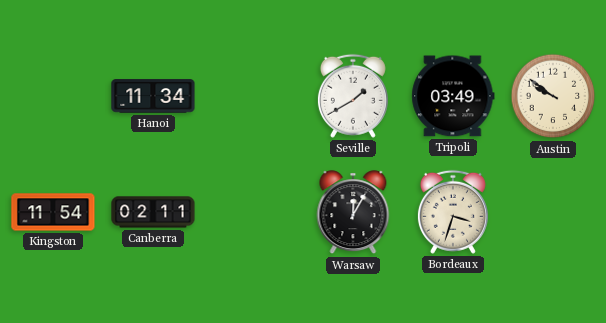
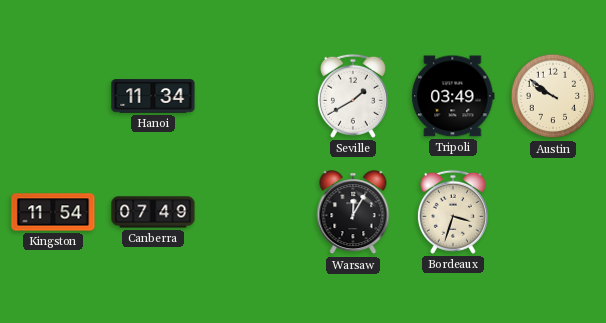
Canberra: 02:11 -> 07:49 (153, 212)
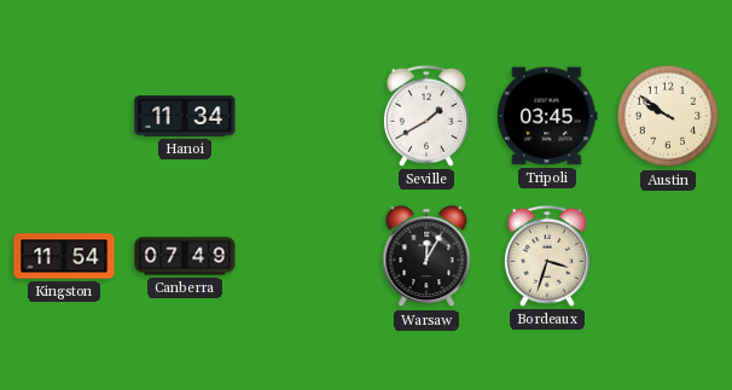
Tripoli: 03:49 -> 03:45 (547, 116)
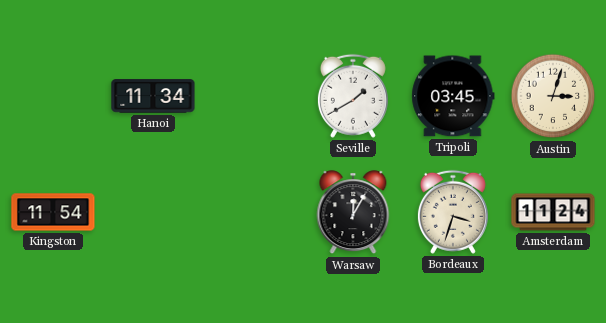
Austin: 9:51 -> 3:03 (553, 96)
Canberra: 07:49 -> none (185, 256)
Amsterdam: none -> 11:24 (553, 212)
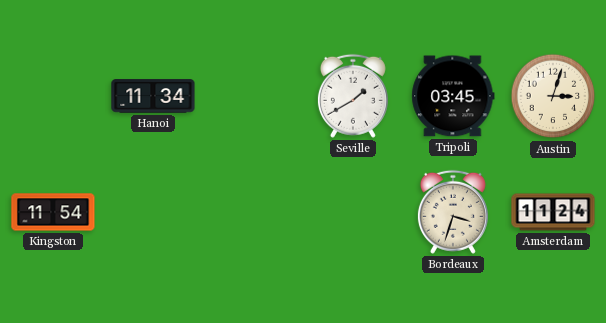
Warsaw: 12:05 -> none (353, 213)
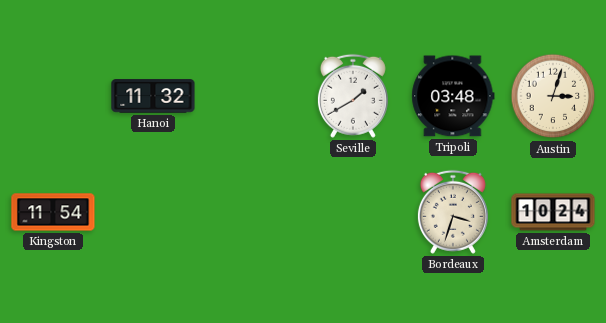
Hanoi: 11:34 -> 11:32 (153, 96)
Tripoli: 03:45 -> 03:48 (453, 96)
Amsterdam: 11:24 -> 10:24 (553, 212)
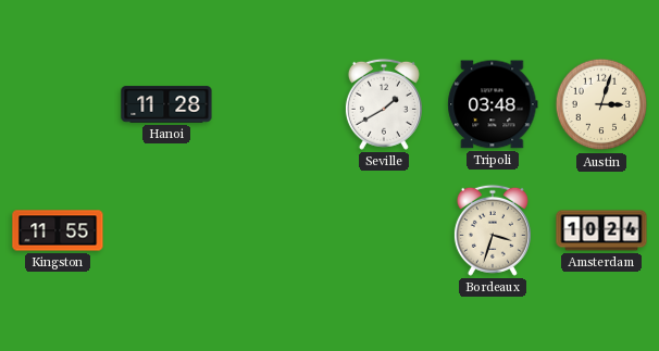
Hanoi: 11:32 -> 11:28 (166, 104)
Kingston: 11:54 -> 11:55 (58, 230)
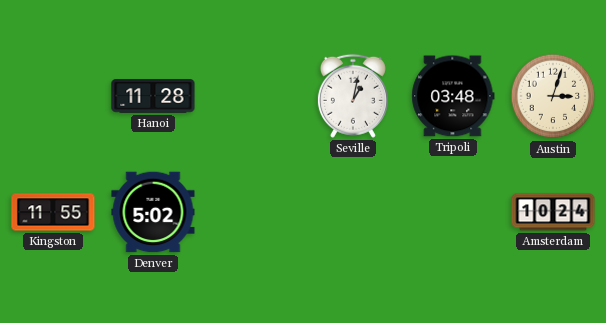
Seville: 1:40 -> 1:02 (353, 96)
Denver: none -> 5:02 (153, 212)
Bordeaux: 3:33 -> none (493, 230)
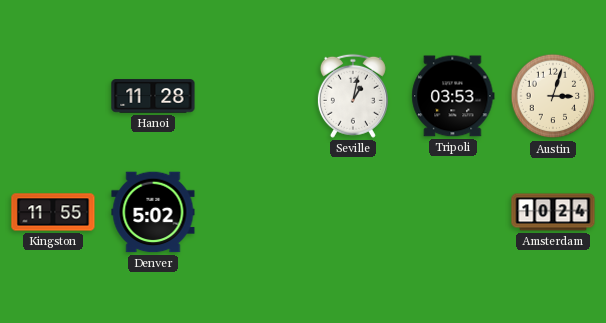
Tripoli: 03:48 -> 03:53 (453, 96)
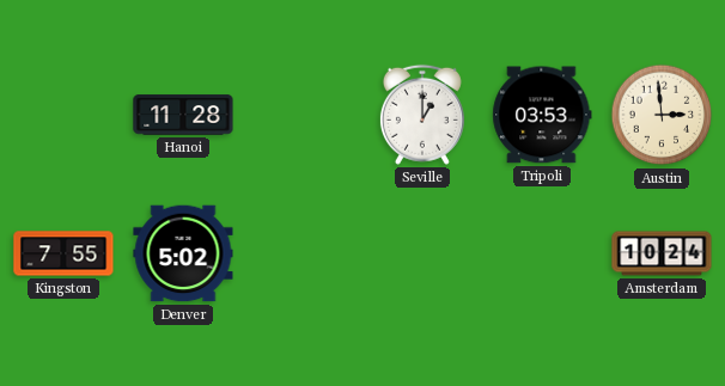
Seville: 1:02 -> 1:00 (422, 115)
Austin: 3:03 -> 2:59 (662, 115)
Kingston: 11:55 -> 7:55 (63, 253)
